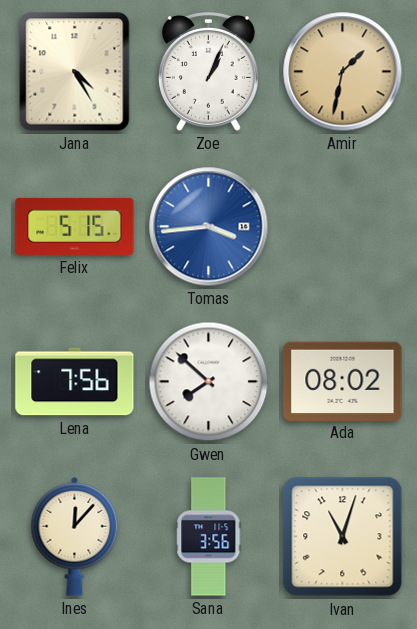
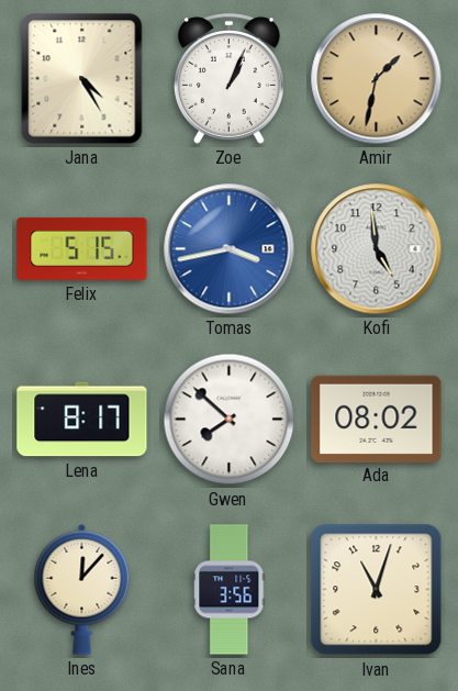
Tomas: 3:44 -> 3:43 (230, 249)
Kofi: none -> 4:59 (377, 249)
Lena: 7:56 -> 8:17 (82, 420)
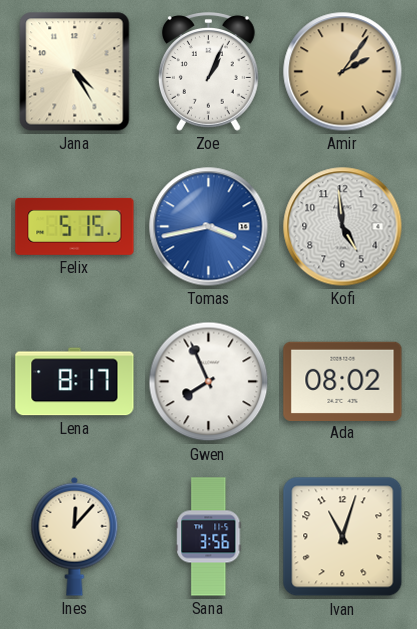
Amir: 1:32 -> 2:06 (343, 72)
Gwen: 7:52 -> 7:56 (209, 382)
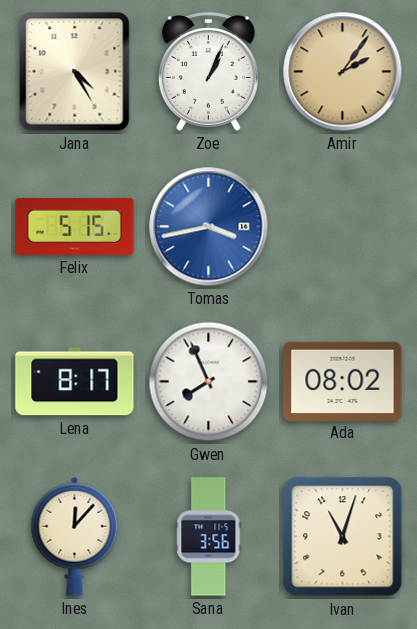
Kofi: 4:59 -> none (343, 227)
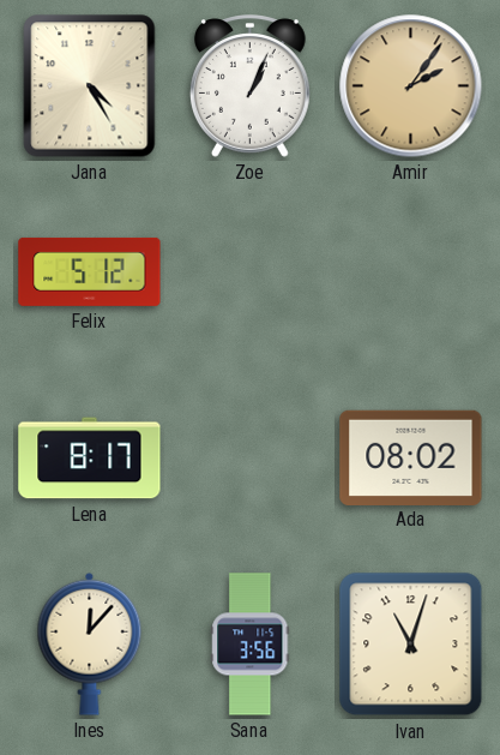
Felix: 5:15 -> 5:12 (90, 271)
Tomas: 3:43 -> none (209, 227)
Gwen: 7:56 -> none (209, 382)
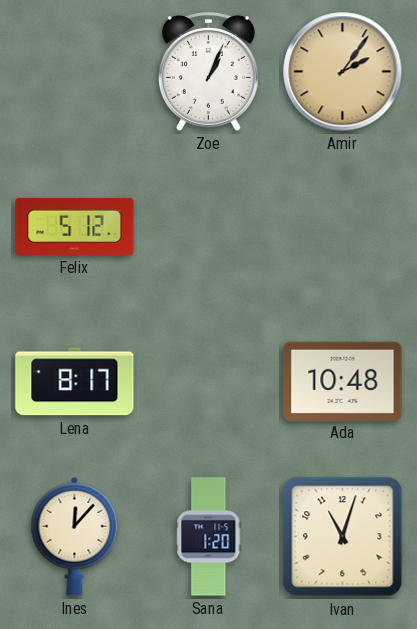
Jana: 4:25 -> none (90, 86)
Ada: 08:02 -> 10:48 (343, 381)
Sana: 3:56 -> 1:20 (209, 537)
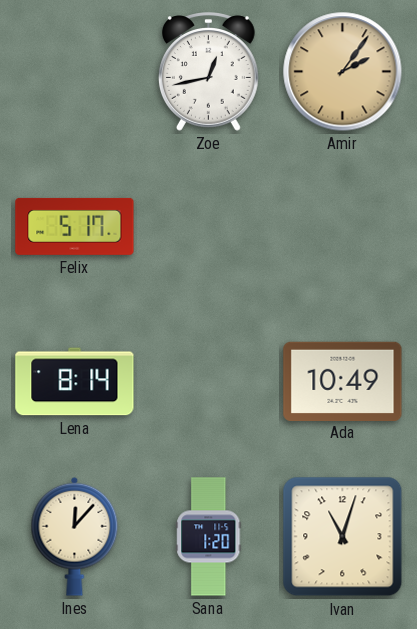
Zoe: 1:04 -> 12:43 (208, 72)
Felix: 5:12 -> 5:17 (75, 226)
Lena: 8:17 -> 8:14 (75, 382)
Ada: 10:48 -> 10:49 (343, 381)
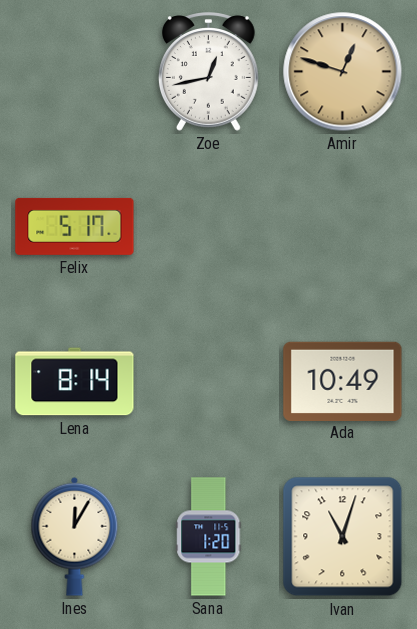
Amir: 2:06 -> 12:48 (343, 72)
Ines: 12:07 -> 12:05 (75, 536)
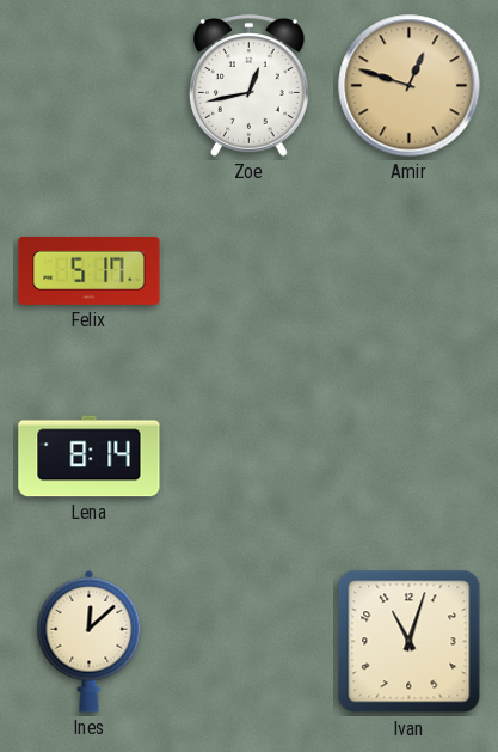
Ada: 10:49 -> none (343, 381)
Ines: 12:05 -> 12:08 (90, 641)
Sana: 1:20 -> none (209, 537)
